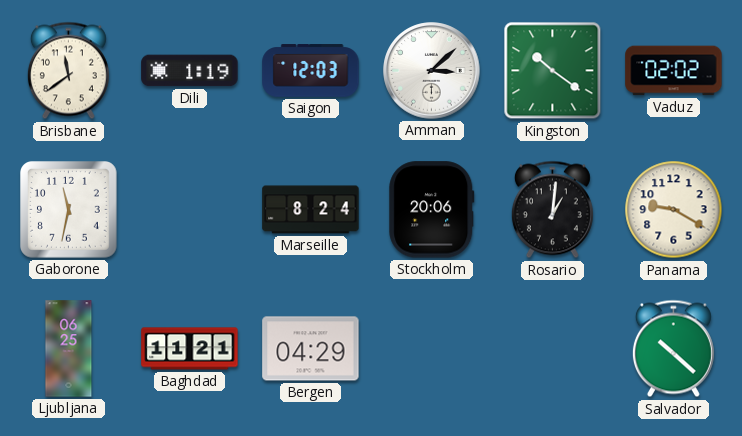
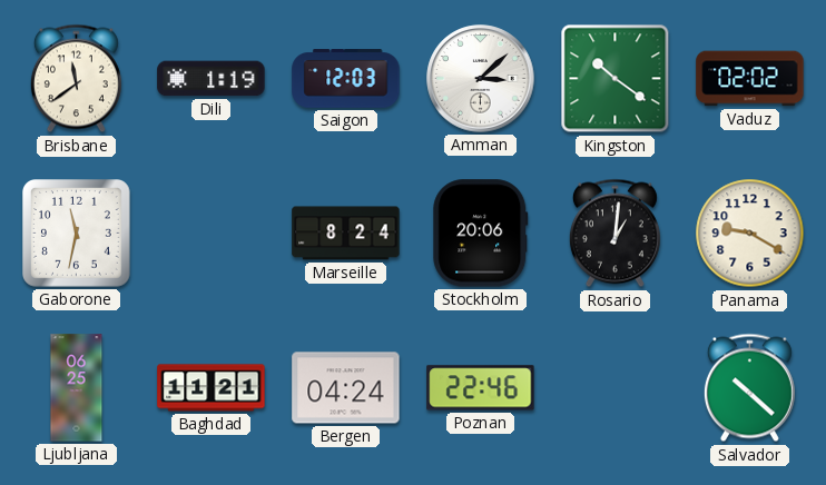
Bergen: 04:29 -> 04:24 (346, 388)
Poznan: none -> 22:46 (481, 388)
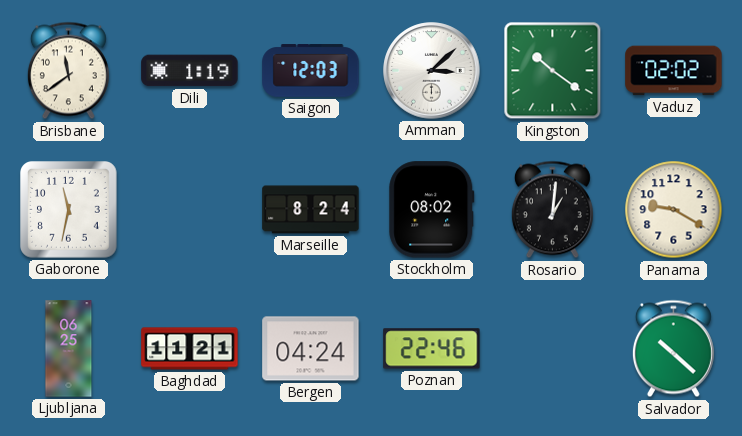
Stockholm: 20:06 -> 08:02 (432, 210)
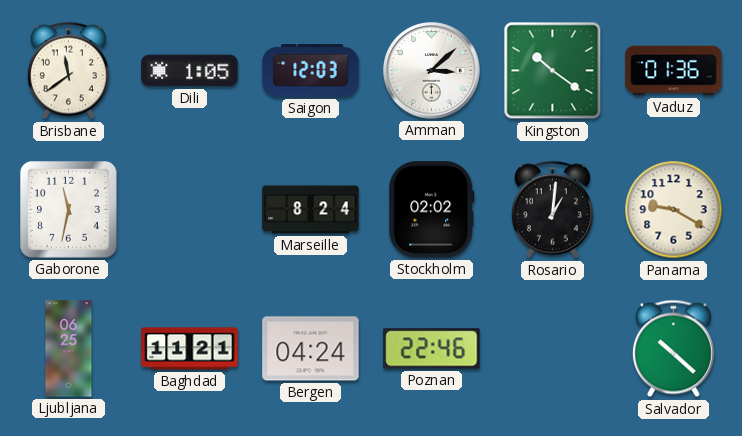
Dili: 1:19 -> 1:05 (190, 71)
Vaduz: 02:02 -> 01:36 (674, 71)
Stockholm: 08:02 -> 02:02 (432, 210)
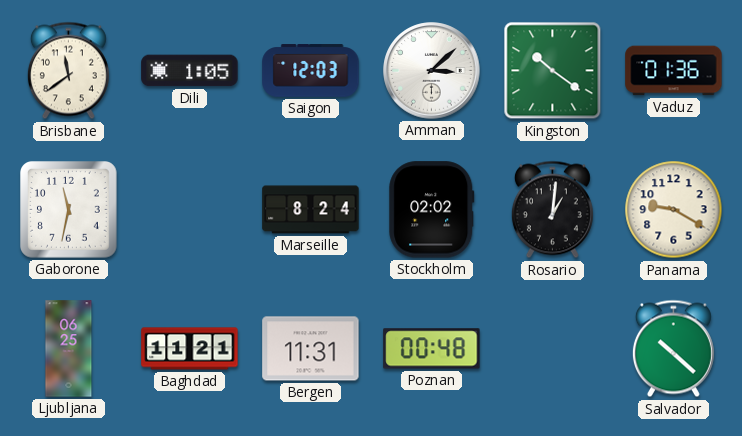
Bergen: 04:24 -> 11:31 (311, 349)
Poznan: 22:46 -> 00:48 (432, 349)
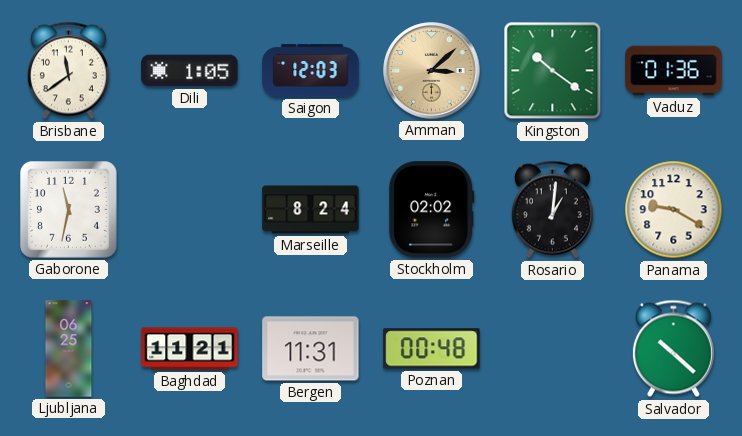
Amman dial: white -> champagne (432, 71)
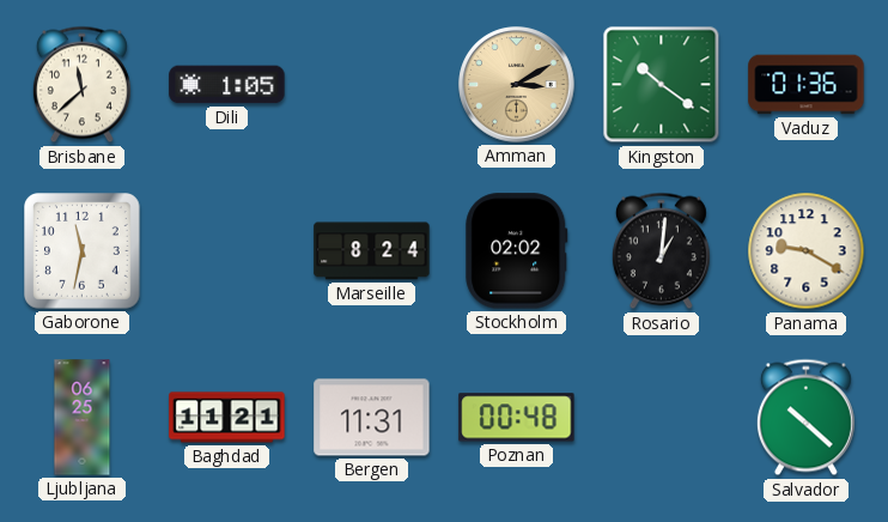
Brisbane: 11:39 -> 11:38 (81, 85)
Saigon: 12:03 -> none (311, 71)
Amman: 3:08 -> 3:10 (517, 85)
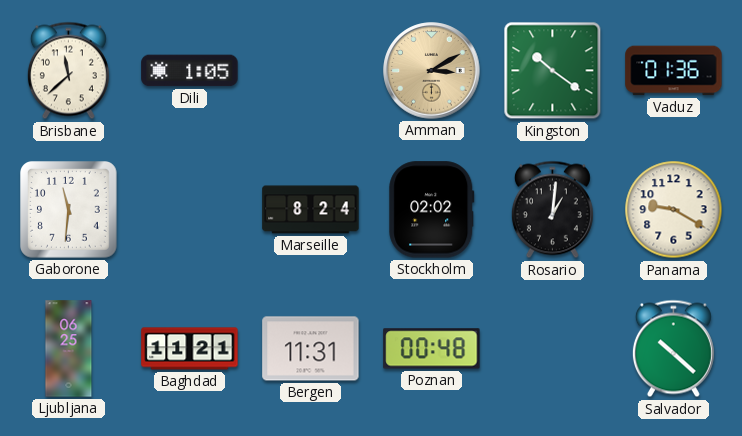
Gaborone: 11:32 -> 11:31 (69, 210)
